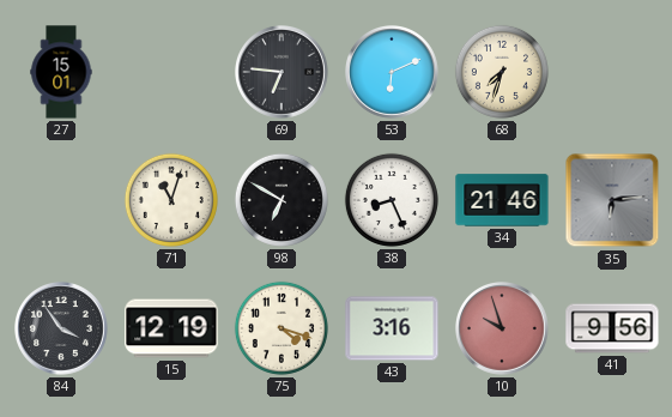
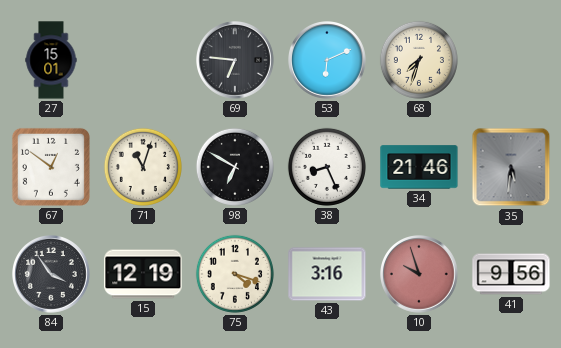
67: none -> 12:51 (51, 167)
35: 6:14 -> 5:31 (511, 167)
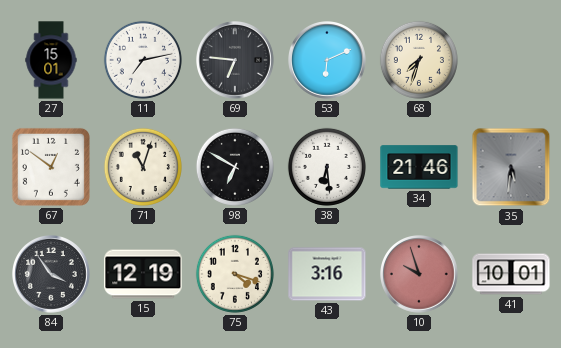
11: none -> 7:13 (143, 60)
38: 8:26 -> 6:29 (327, 167)
41: 9:56 -> 10:01 (511, 274)
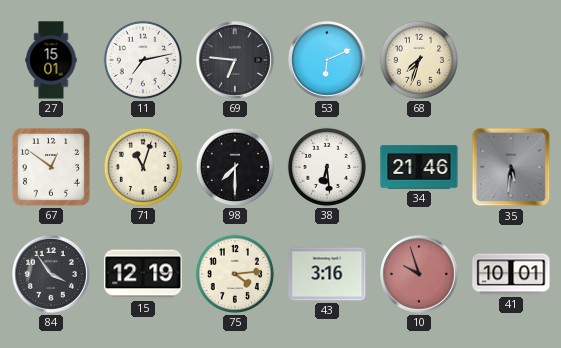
98: 6:50 -> 7:30 (235, 167)
75: 4:18 -> 4:14 (235, 274)
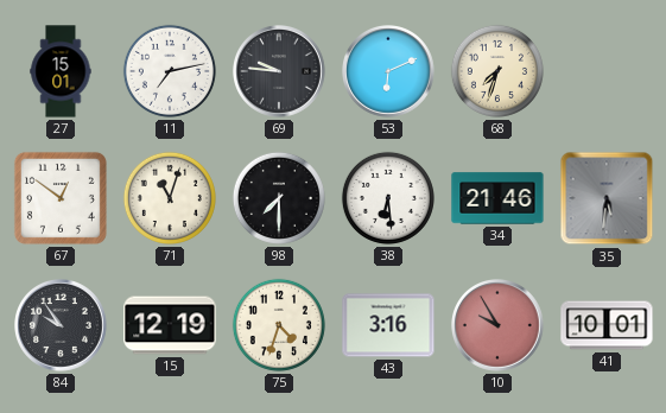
69: 6:46 -> 9:46 (280, 72)
84: 3:54 -> 9:54 (62, 326)
75: 4:14 -> 4:33 (279, 325)
10: 9:57 -> 9:55 (499, 326)
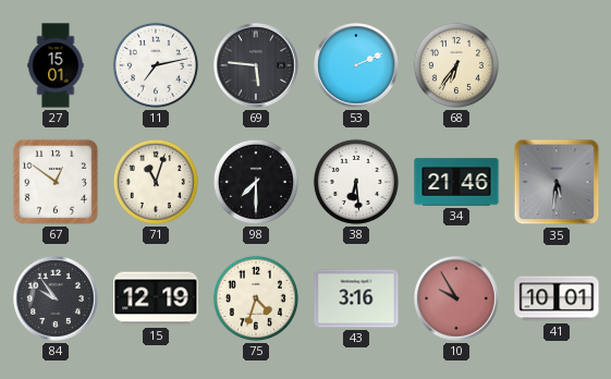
69: 9:46 -> 5:46 (257, 66)
53: 6:11 -> 2:11 (357, 66)
68: 7:33 -> 6:36 (456, 65)
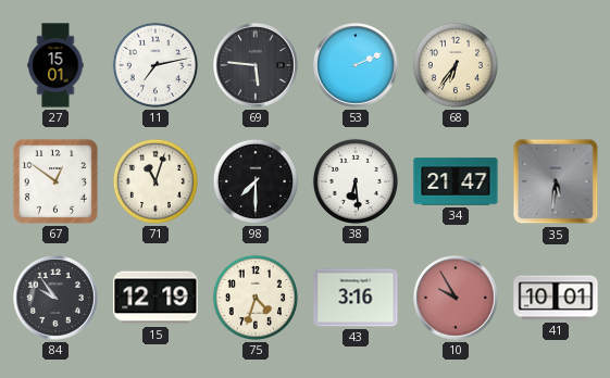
34: 21:46 -> 21:47 (456, 181)
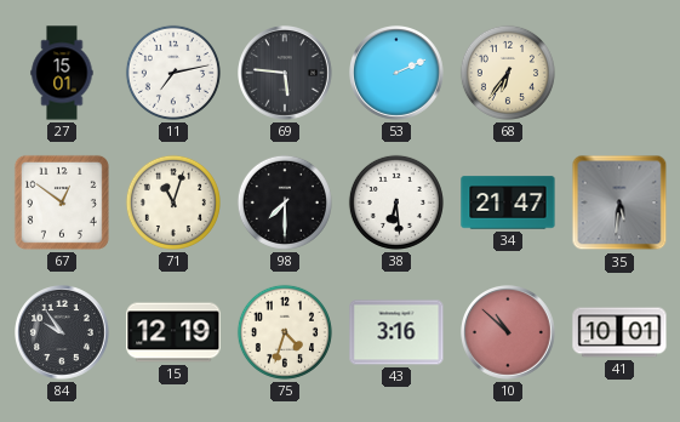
10: 9:55 -> 10:52 (509, 333)
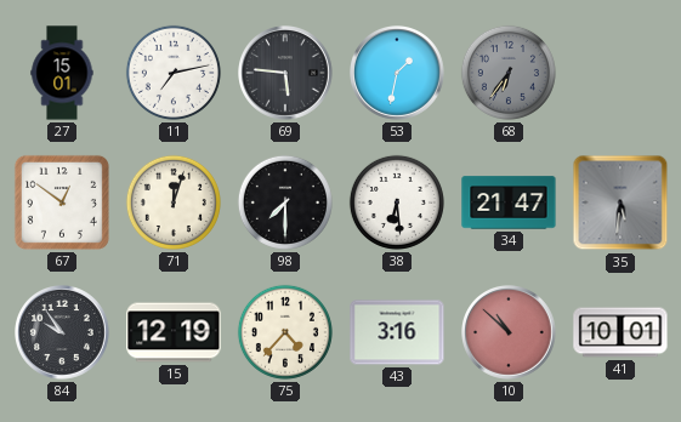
53: 2:11 -> 1:32 (398, 74)
68 dial: cream -> grey (509, 73)
71: 11:03 -> 12:03 (174, 203)
75: 4:33 -> 4:37 (285, 332)
